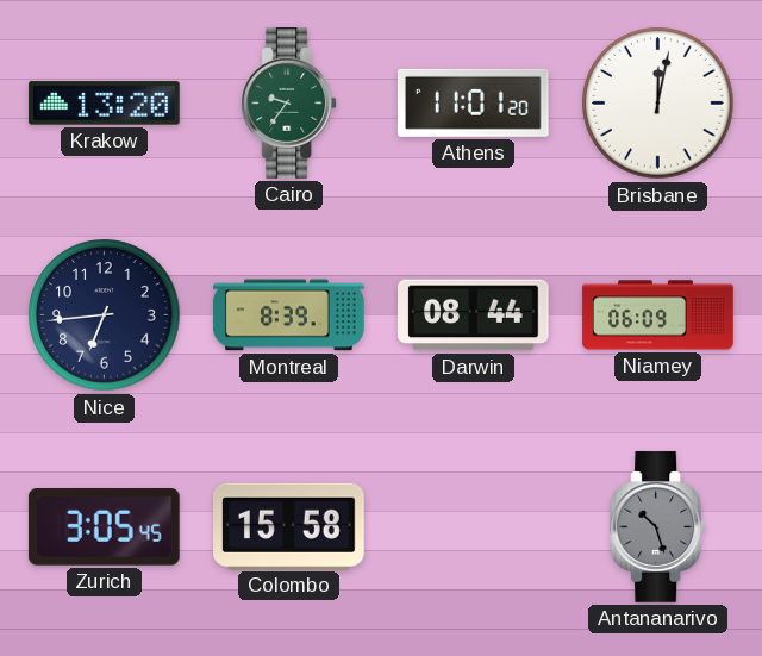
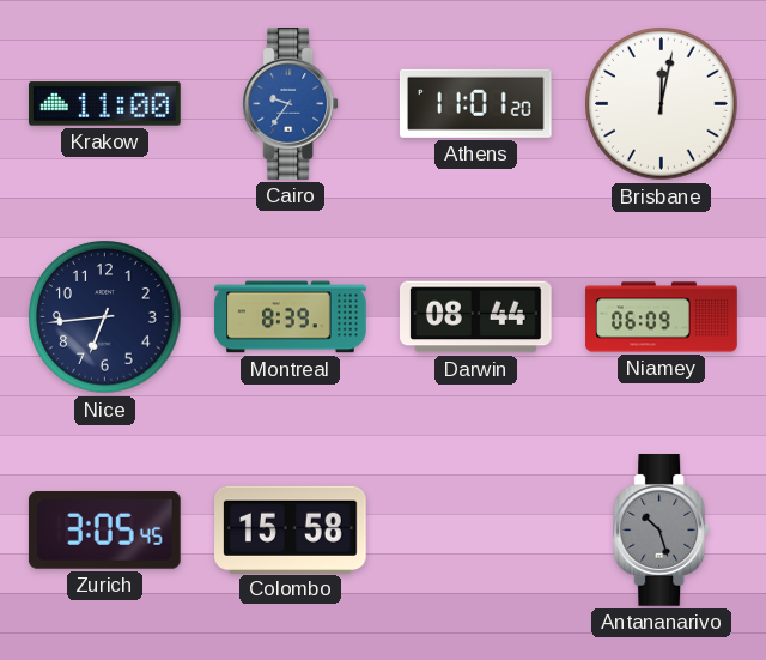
Krakow: 13:20 -> 11:00 (105, 104)
Cairo dial: green -> blue (291, 104)
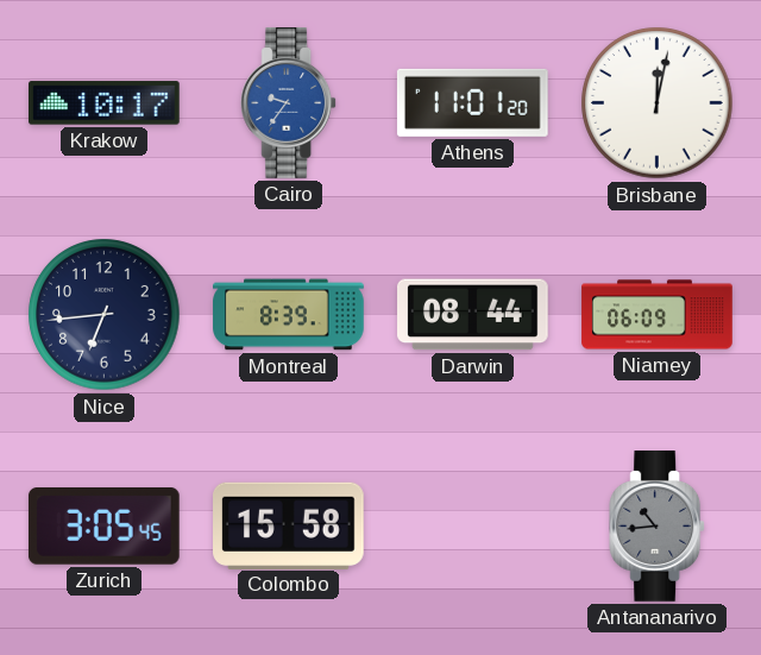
Krakow: 11:00 -> 10:17 (105, 103)
Antananarivo: 10:27 -> 10:44 (658, 527)
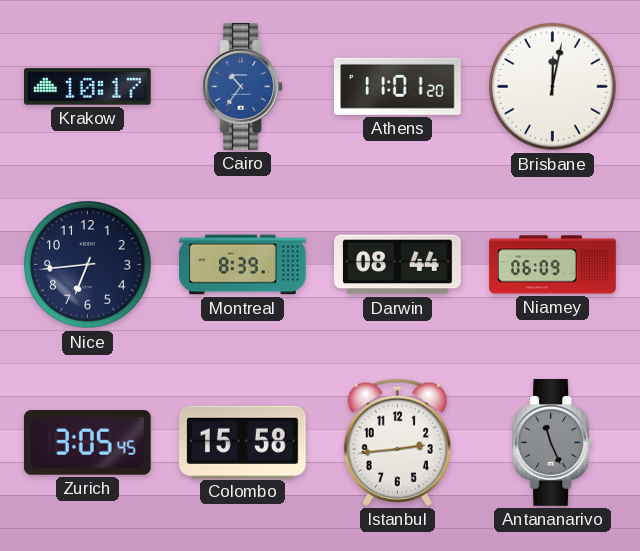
Cairo: 9:36 -> 10:36 (243, 87)
Istanbul: none -> 2:44 (397, 442)
Antananarivo: 10:44 -> 11:26 (553, 443)
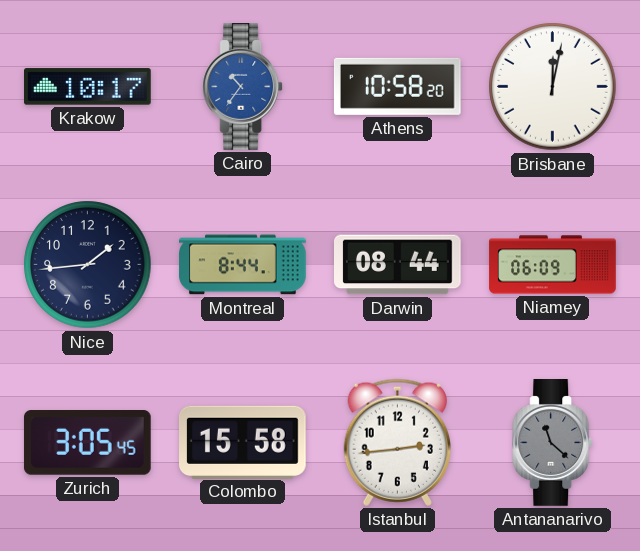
Athens: 11:01 -> 10:58 (397, 86)
Nice: 6:44 -> 1:44 (88, 265)
Montreal: 8:39 -> 8:44 (243, 265)
Antananarivo: 11:26 -> 11:22 (553, 443)
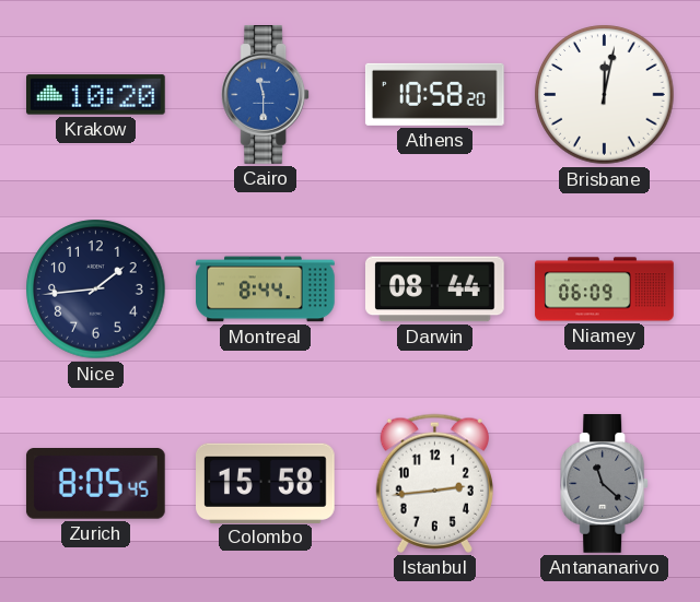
Krakow: 10:17 -> 10:20 (96, 95)
Cairo: 10:36 -> 11:30 (266, 95)
Zurich: 3:05 -> 8:05 (95, 484)
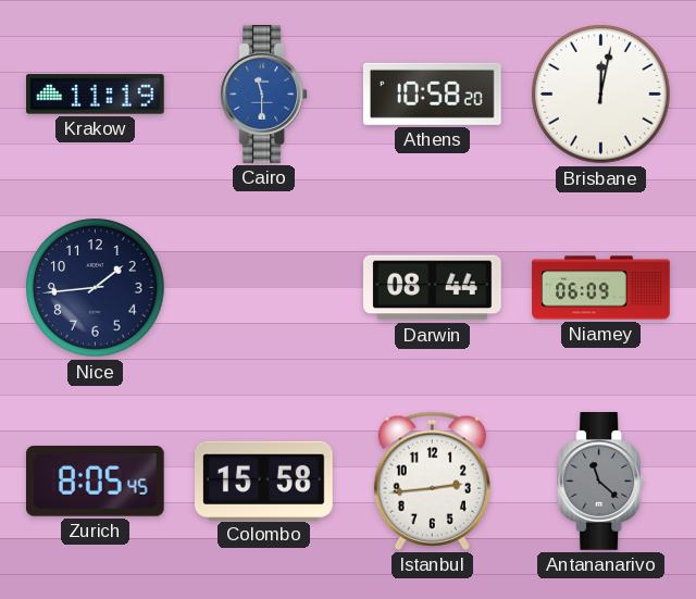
Krakow: 10:20 -> 11:19 (96, 95)
Montreal: 8:44 -> none (266, 290)
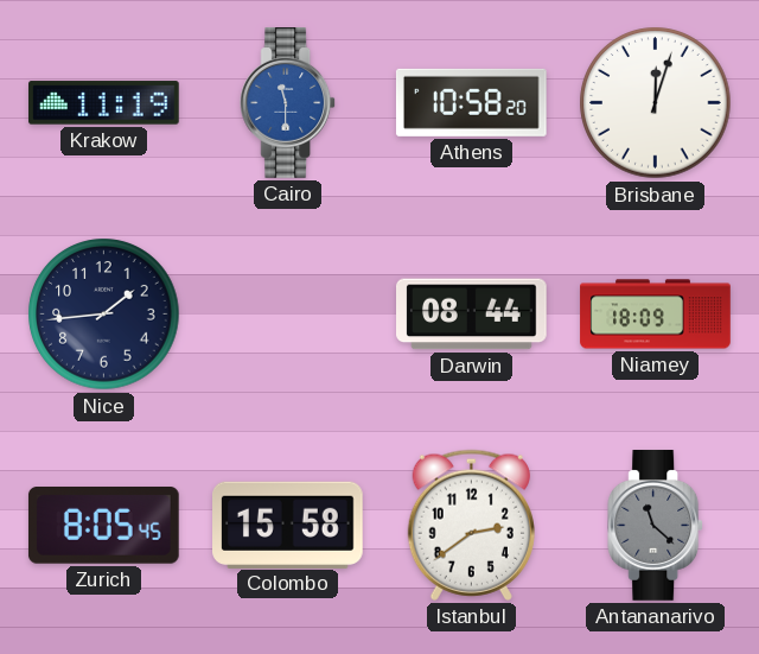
Brisbane: 12:02 -> 12:03 (656, 103)
Niamey: 06:09 -> 18:09 (656, 315)
Istanbul: 2:44 -> 2:39 (471, 525)
